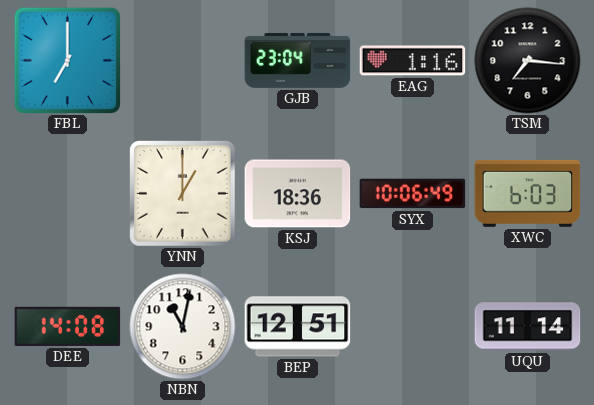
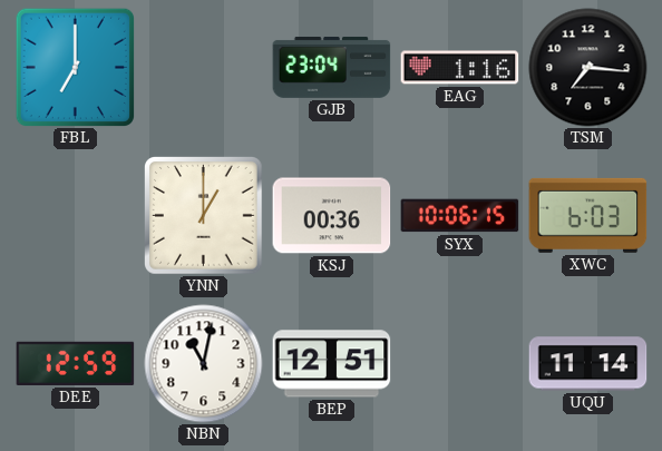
KSJ: 18:36 -> 00:36 (332, 216)
SYX: 10:06:49 -> 10:06:15 (460, 216)
DEE: 14:08 -> 12:59 (76, 363)
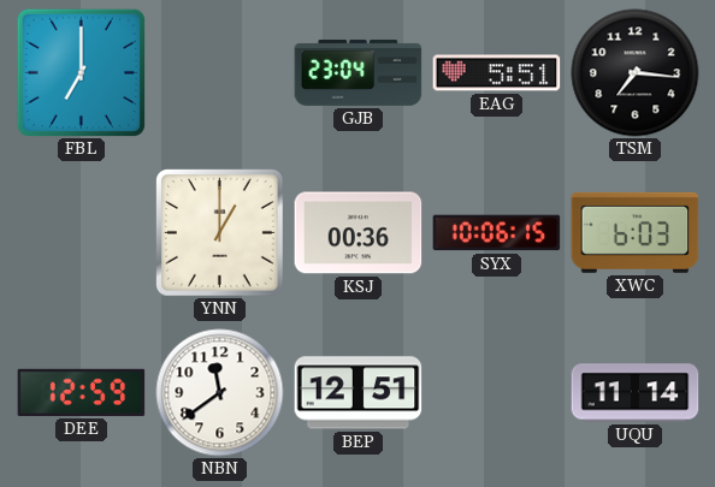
EAG: 1:16 -> 5:51 (497, 73)
NBN: 11:02 -> 11:39 (220, 393)
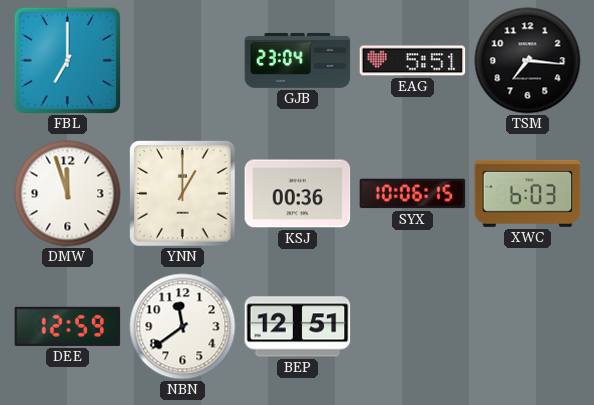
DMW: none -> 11:57 (68, 194)
UQU: 11:14 -> none (636, 393)
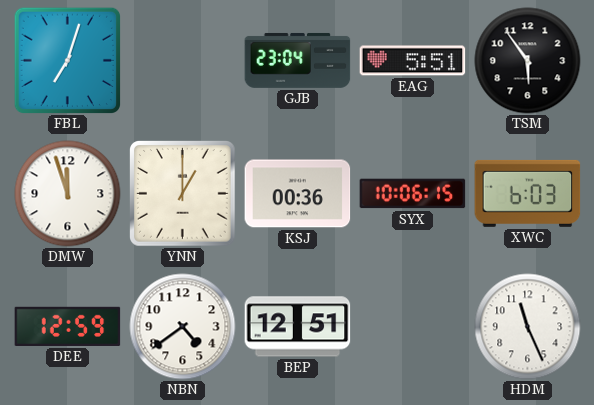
FBL: 7:00 -> 7:03 (67, 60)
TSM: 7:16 -> 5:54 (528, 61)
NBN: 11:39 -> 4:39 (183, 327)
HDM: none -> 11:26 (528, 327)
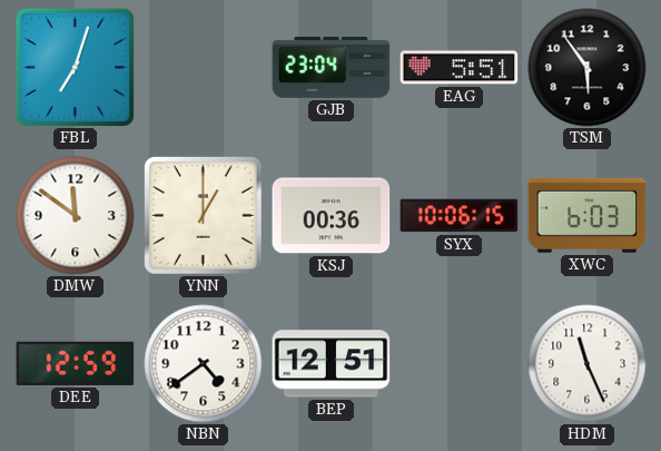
DMW: 11:57 -> 11:51 (76, 216)
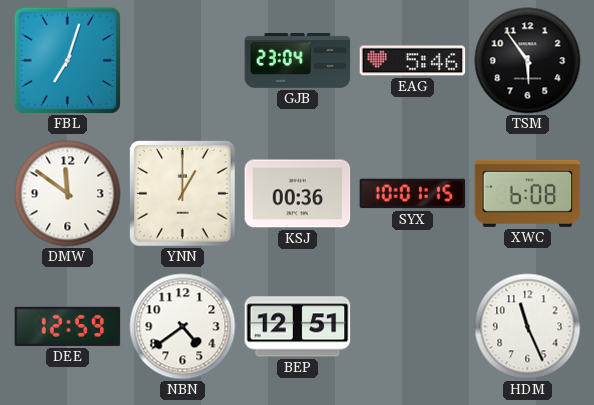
EAG: 5:51 -> 5:46 (413, 61)
SYX: 10:06 -> 10:01 (413, 194)
XWC: 6:03 -> 6:08 (528, 193)
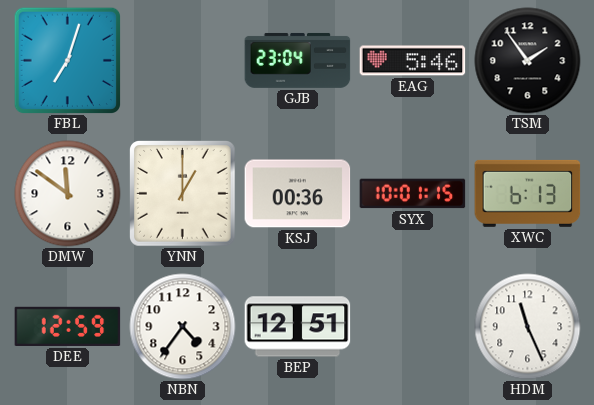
TSM: 5:54 -> 1:54 (528, 61)
XWC: 6:08 -> 6:13 (528, 193)
NBN: 4:39 -> 4:36 (183, 327)
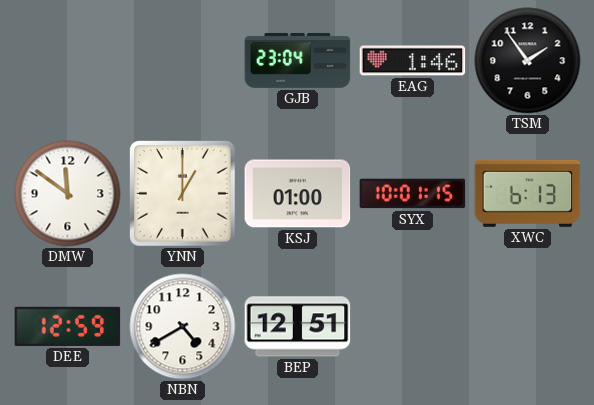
FBL: 7:03 -> none (67, 60)
EAG: 5:46 -> 1:46 (413, 61)
KSJ: 00:36 -> 01:00 (298, 194)
NBN: 4:36 -> 4:40 (183, 327)
HDM: 11:26 -> none (528, 327)
